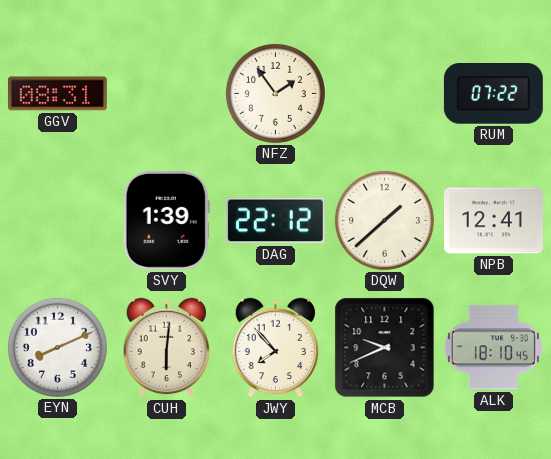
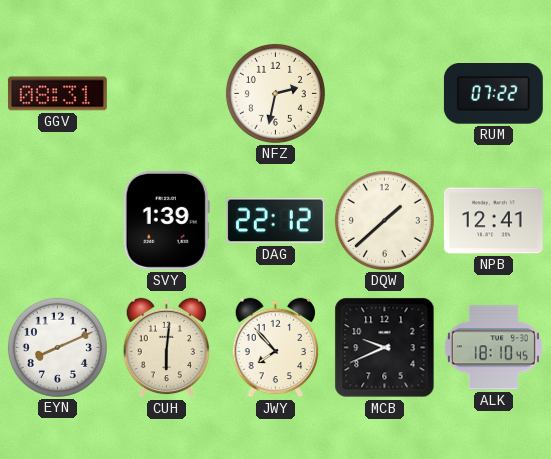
NFZ: 1:54 -> 2:32 (275, 93)
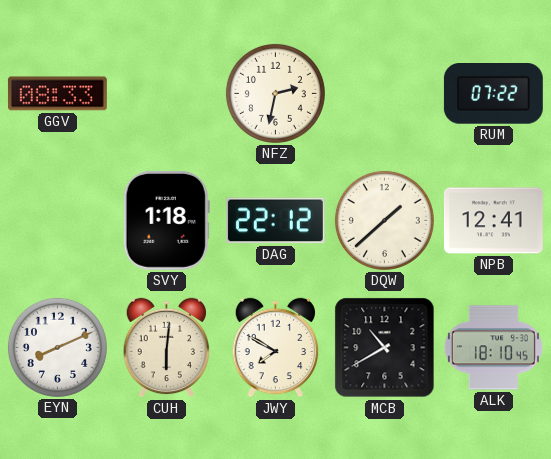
GGV: 08:31 -> 08:33 (57, 94)
SVY: 1:39 -> 1:18 (166, 220)
JWY: 7:53 -> 7:50 (276, 348)
MCB: 9:41 -> 10:40 (385, 348)
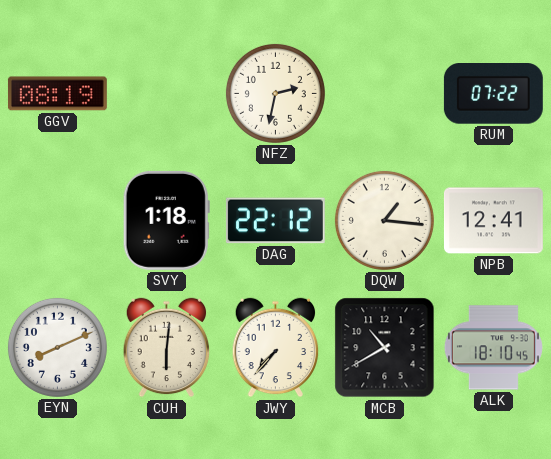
GGV: 08:33 -> 08:19 (57, 94)
DQW: 1:38 -> 1:16 (384, 220)
JWY: 7:50 -> 7:37 (276, 348)
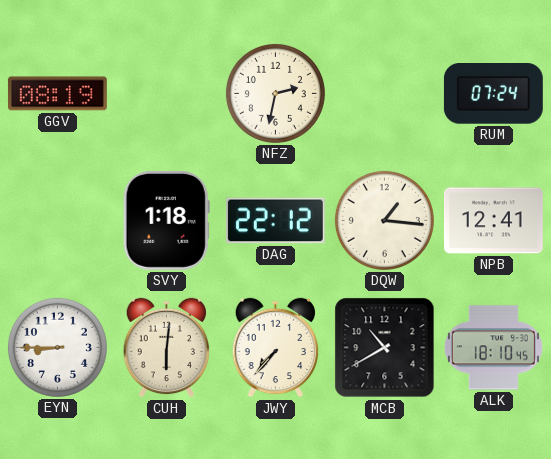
RUM: 07:22 -> 07:24 (493, 94)
EYN: 8:11 -> 8:45 (57, 347)
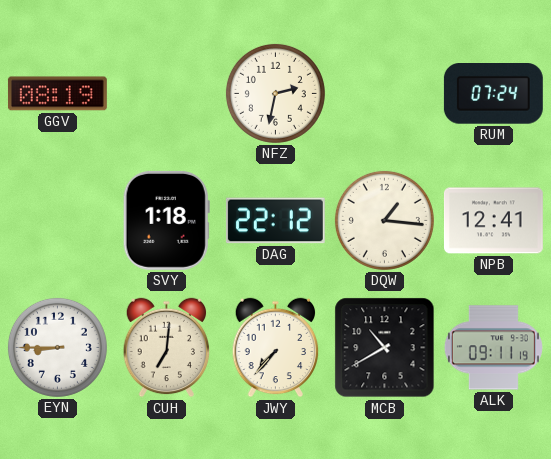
CUH: 6:01 -> 7:01 (167, 348)
ALK: 18:10 -> 09:11 (493, 348)
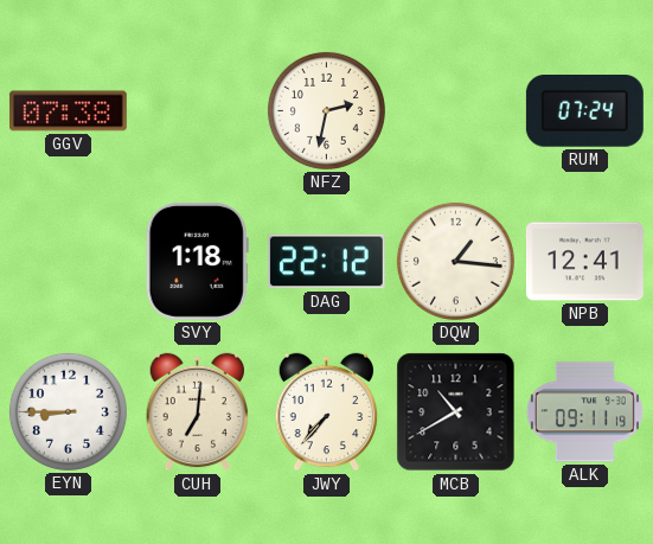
GGV: 08:19 -> 07:38 (68, 111)
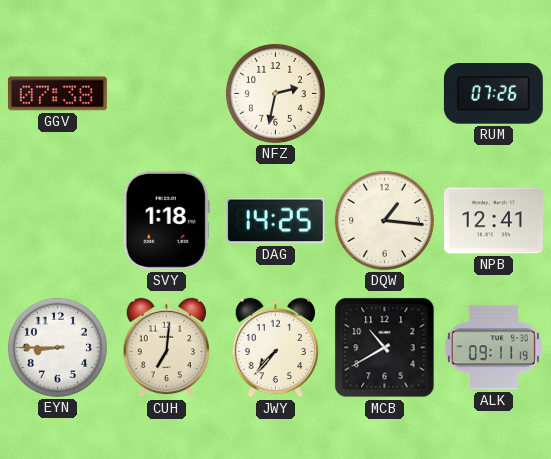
RUM: 07:24 -> 07:26 (493, 94)
DAG: 22:12 -> 14:25 (275, 221)
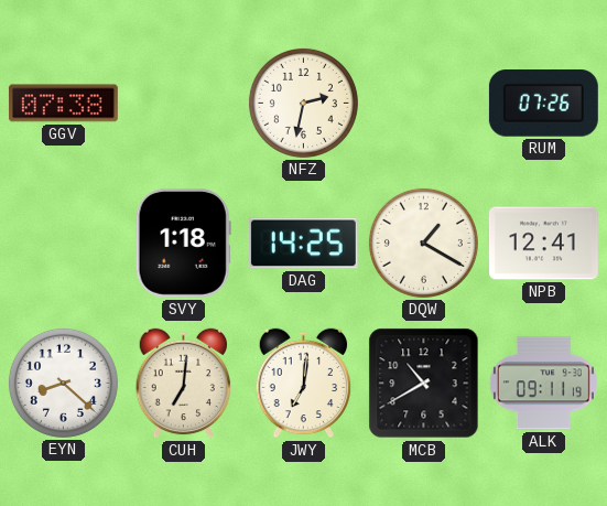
DQW: 1:16 -> 1:20 (423, 243)
EYN: 8:45 -> 8:22 (63, 383)
JWY: 7:37 -> 7:01 (304, 384)
